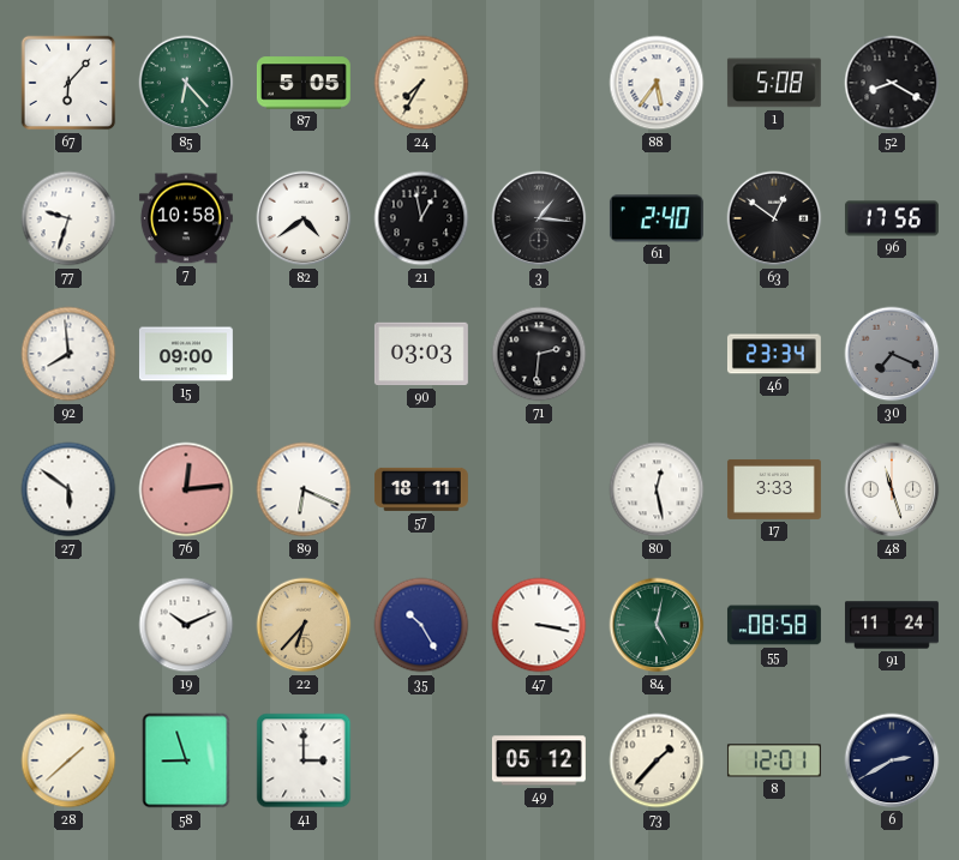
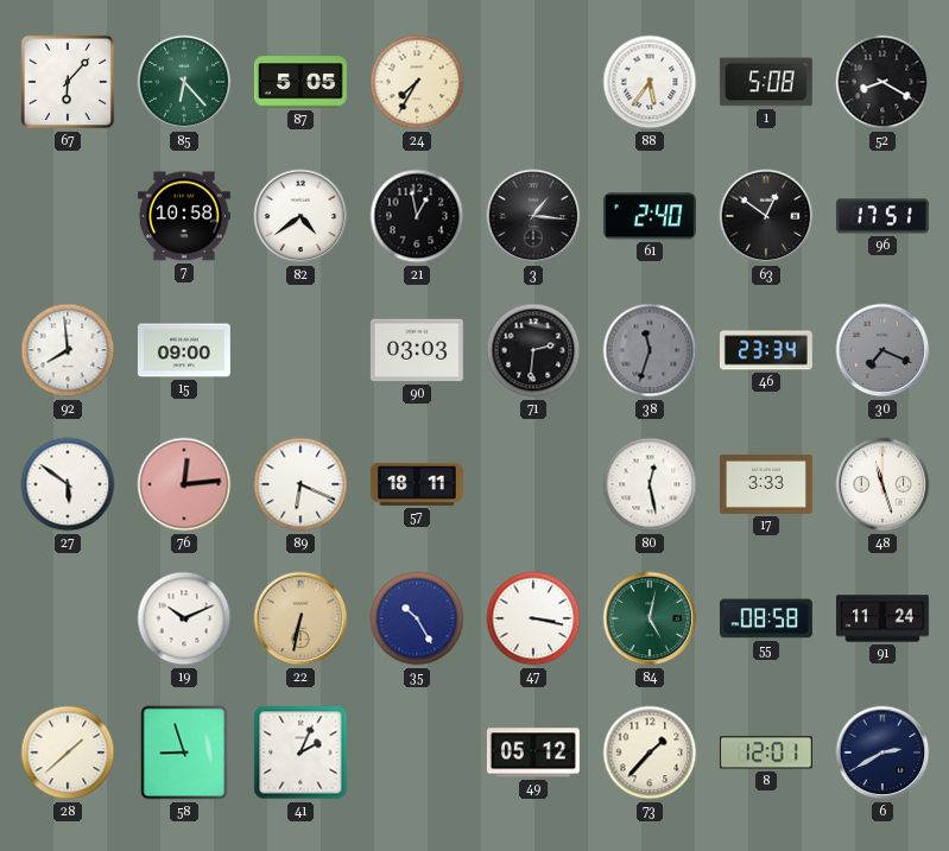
77: 9:33 -> none (68, 218)
96: 17:56 -> 17:51 (882, 216)
38: none -> 11:33 (650, 350)
22: 6:37 -> 6:32 (300, 618)
41: 3:00 -> 2:04 (300, 752)
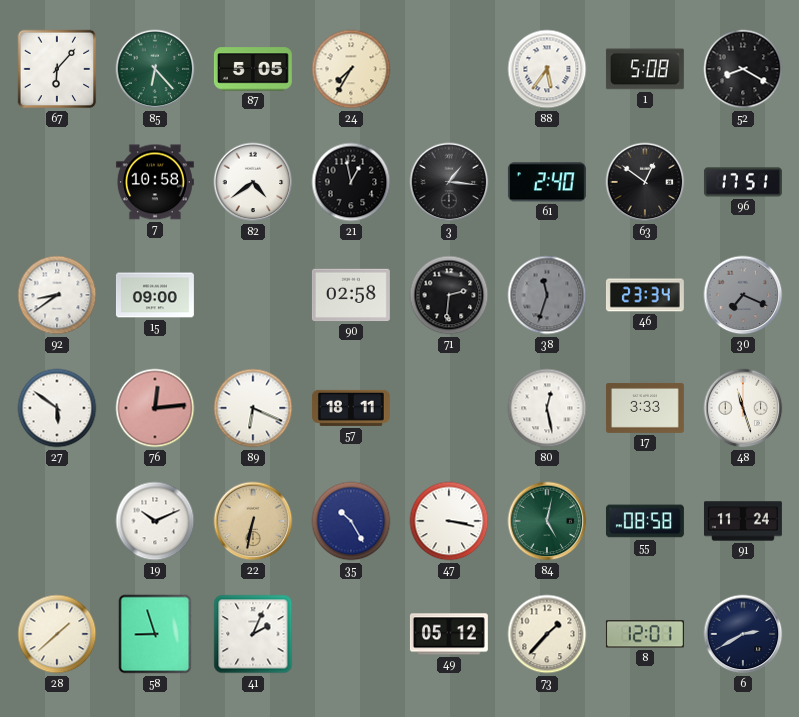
92: 7:59 -> 8:39 (57, 295)
90: 03:03 -> 02:58 (351, 295)
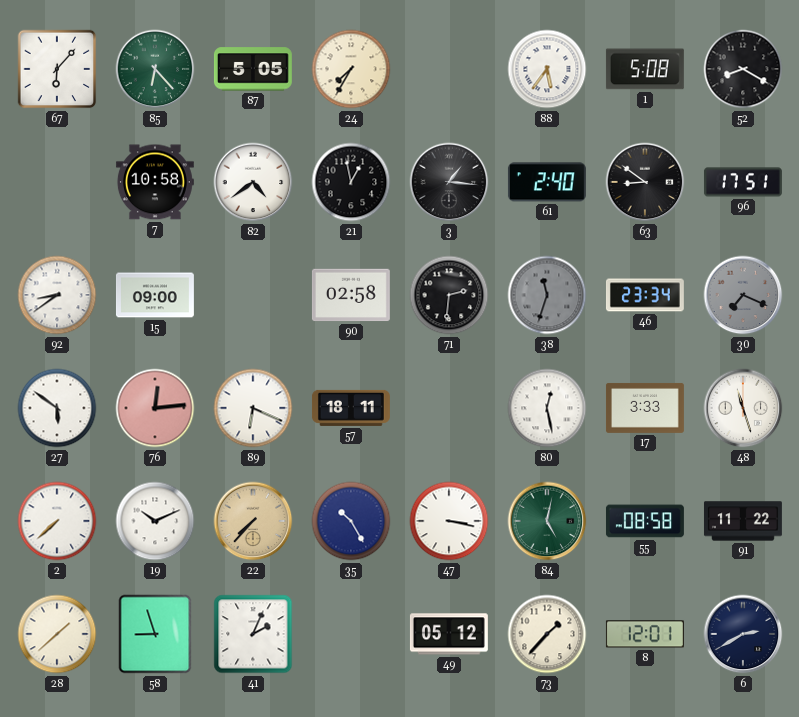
63: 12:51 -> 8:51 (645, 182)
2: none -> 7:38 (57, 521)
22: 6:32 -> 7:37 (253, 521)
91: 11:24 -> 11:22 (743, 521)
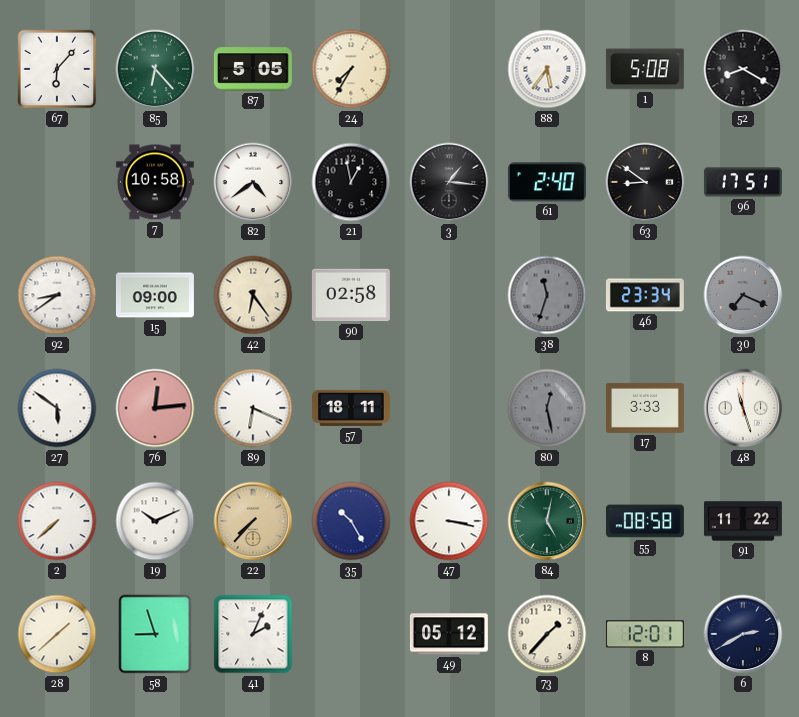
42: none -> 6:24 (253, 295)
71: 2:31 -> none (449, 295)
80 dial: white -> grey (547, 408)
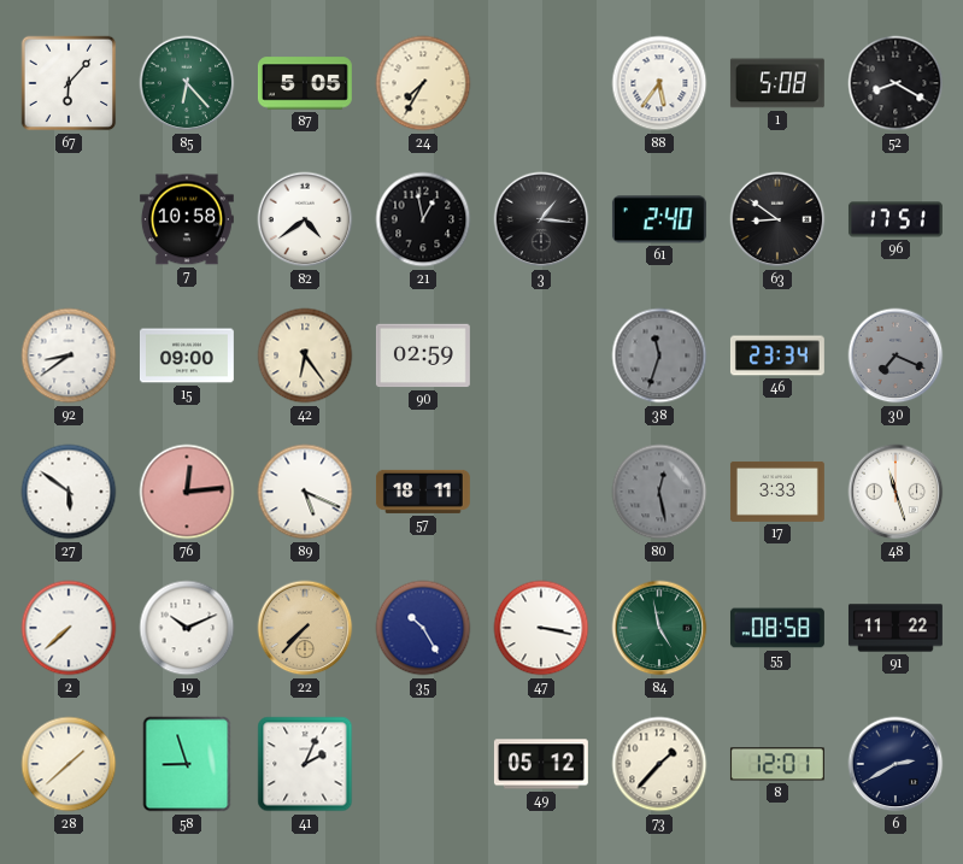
90: 02:58 -> 02:59 (423, 355)
89: 6:19 -> 5:19 (305, 492)
84: 5:02 -> 4:58 (659, 628)
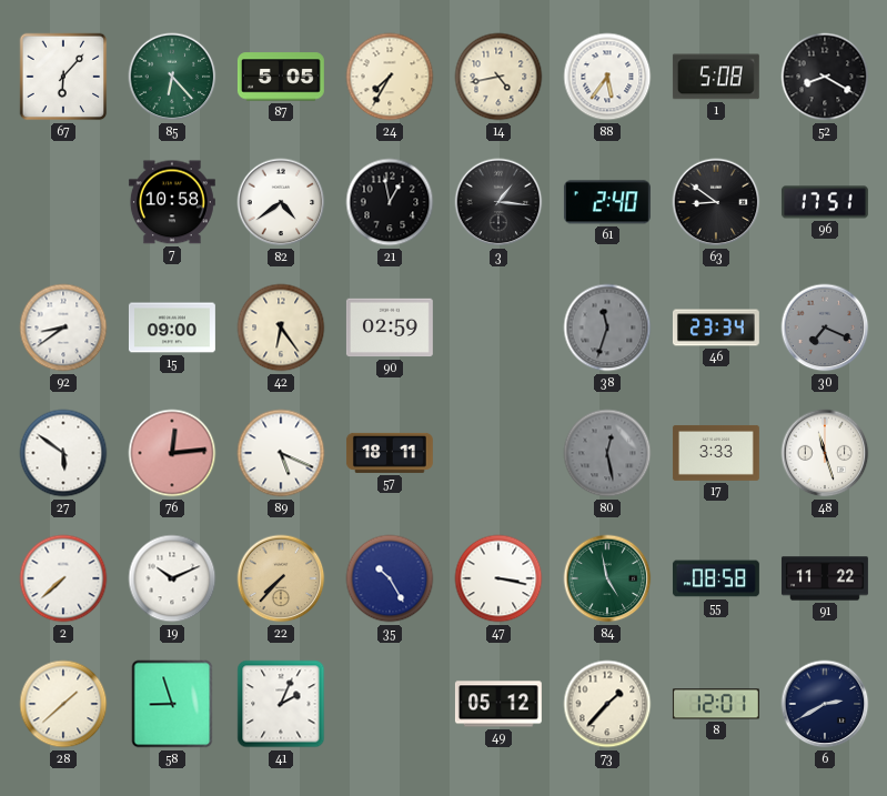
14: none -> 4:43 (498, 77)
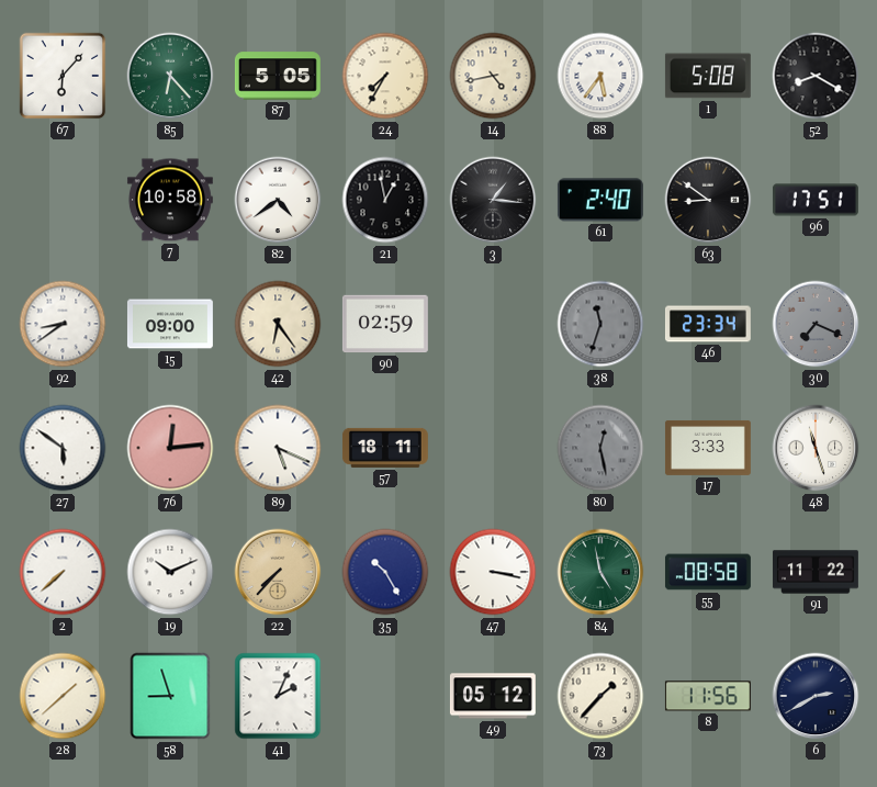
8: 12:01 -> 11:56 (708, 696)
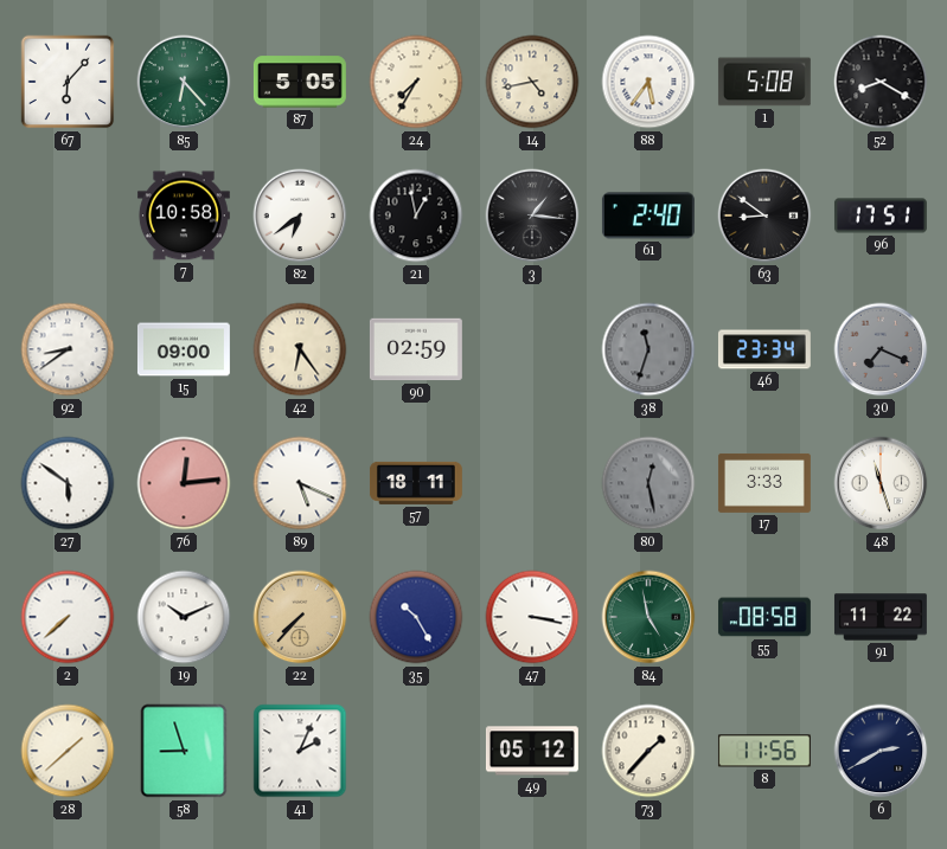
82: 4:39 -> 6:39 (300, 216)
